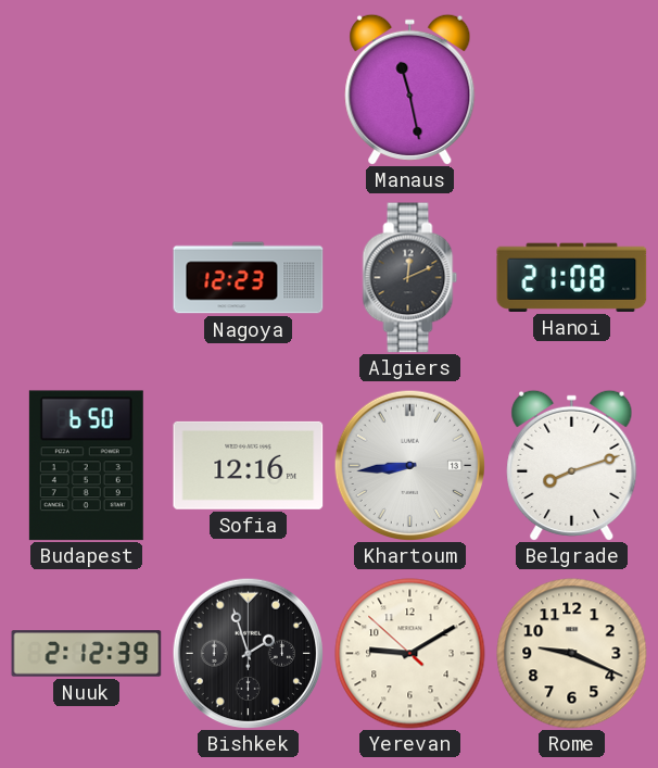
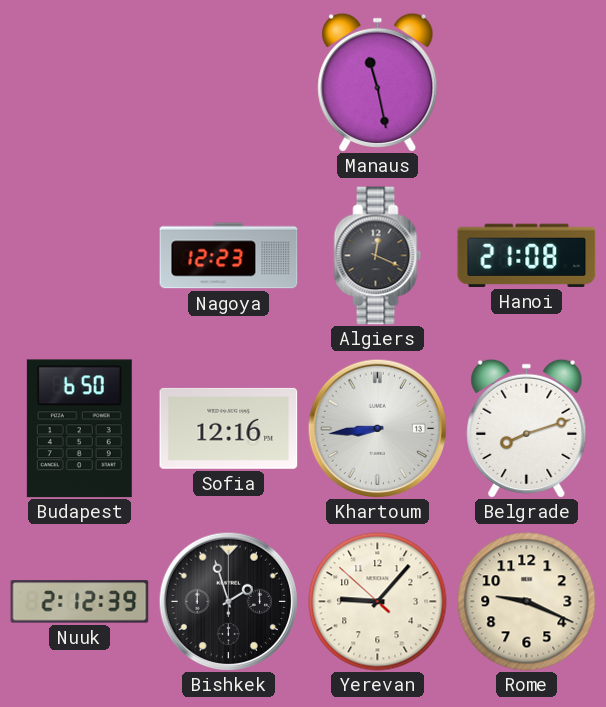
Algiers: 12:11 -> 12:19 (378, 256)
Yerevan: 9:09 -> 9:06 (378, 602)
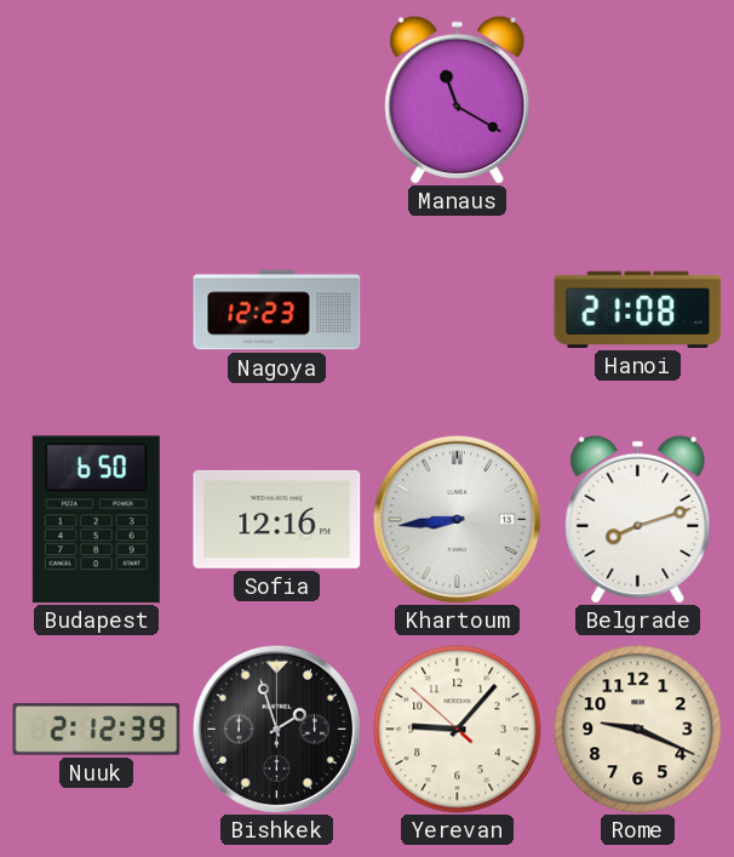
Manaus: 11:28 -> 11:20 (458, 99)
Algiers: 12:19 -> none (378, 256)
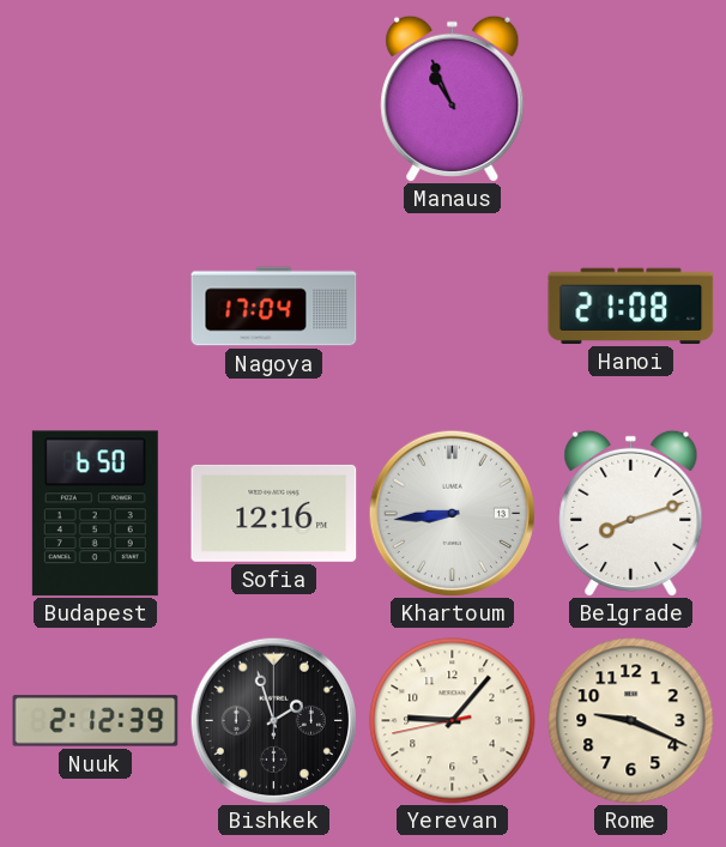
Manaus: 11:20 -> 10:56 (453, 98)
Nagoya: 12:23 -> 17:04 (274, 307)
Yerevan: 9:06:52 -> 9:06:43 (453, 721)
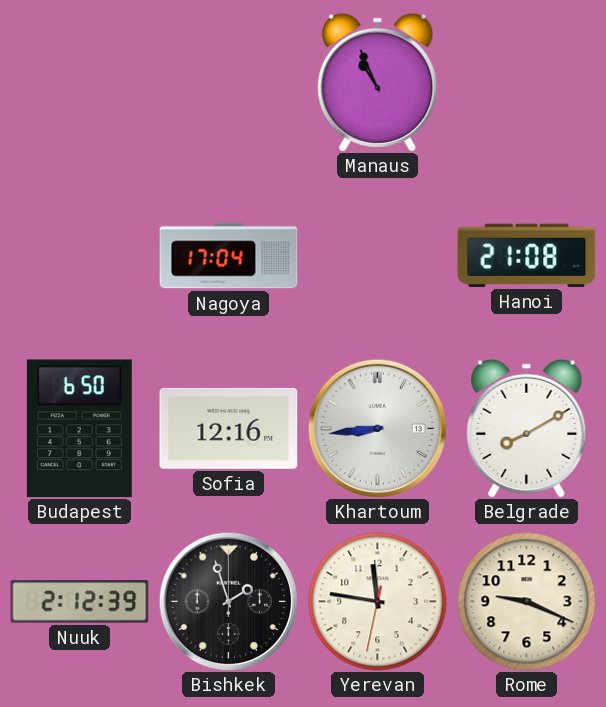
Belgrade: 8:12 -> 8:10 (527, 428)
Yerevan: 9:06 -> 11:46 (378, 602)
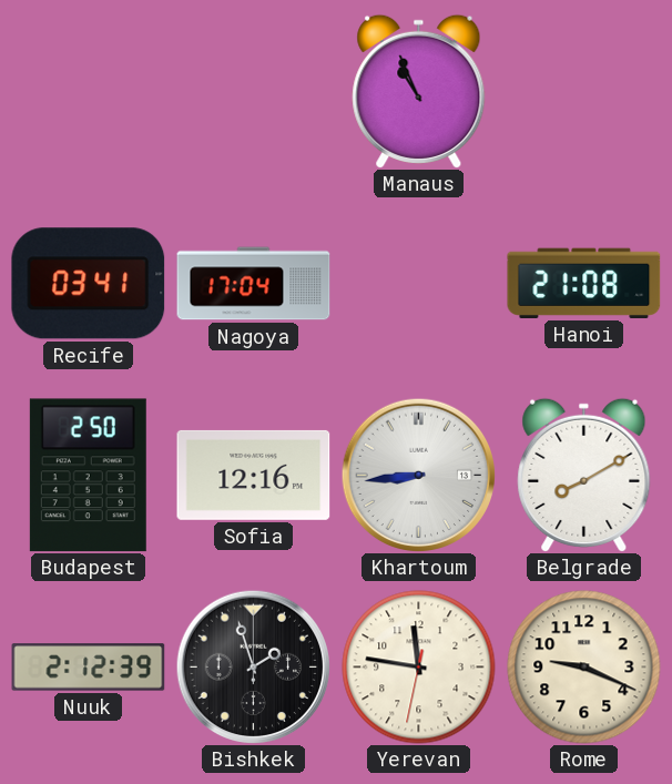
Recife: none -> 03:41 (89, 284)
Budapest: 6:50 -> 2:50 (88, 476)
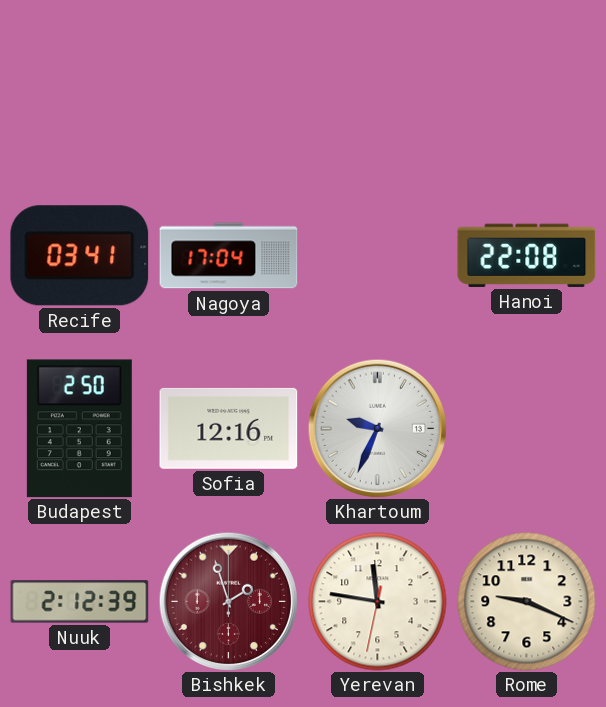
Manaus: 10:56 -> none (419, 91)
Hanoi: 21:08 -> 22:08 (527, 255)
Khartoum: 8:44 -> 9:34 (377, 428)
Belgrade: 8:10 -> none (584, 475)
Bishkek dial: black -> burgundy (228, 601)
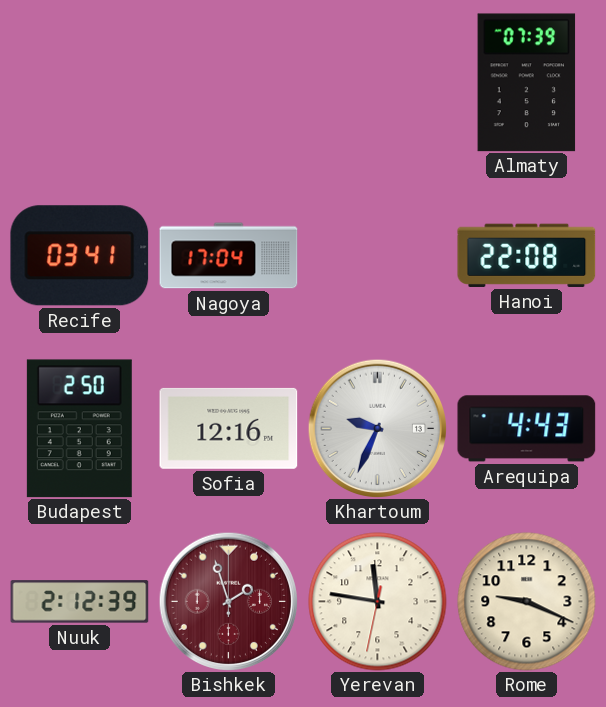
Almaty: none -> 07:39 (527, 83)
Arequipa: none -> 4:43 (527, 429)
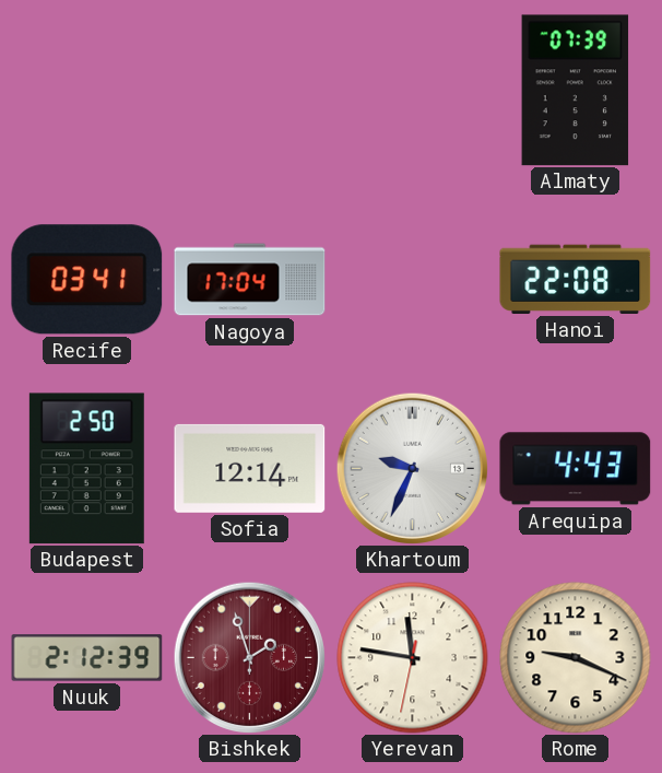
Sofia: 12:16 -> 12:14 (250, 468)
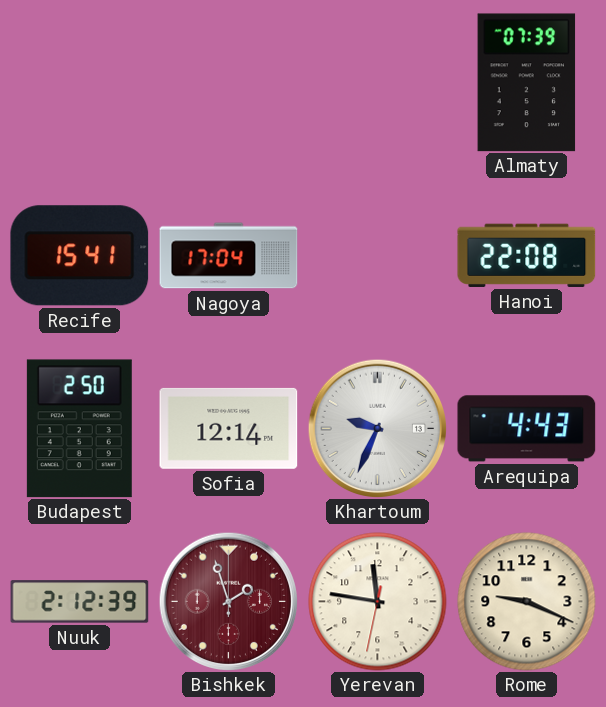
Recife: 03:41 -> 15:41 (80, 256)
